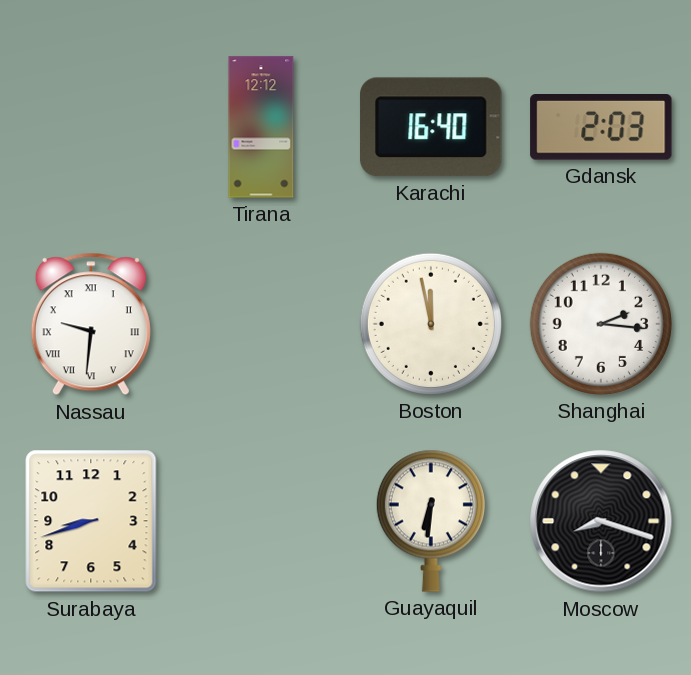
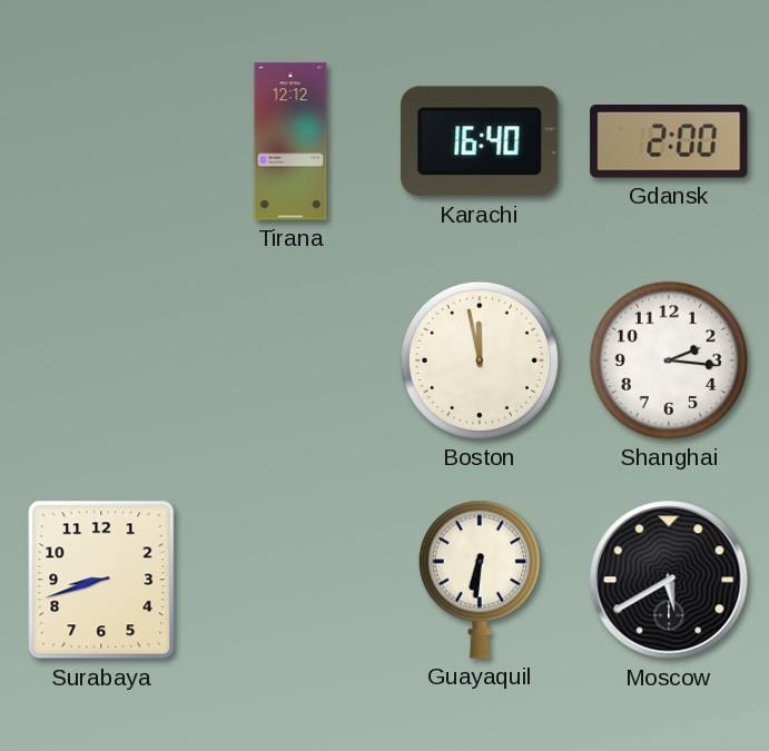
Gdansk: 2:03 -> 2:00 (669, 142)
Nassau: 9:31 -> none (91, 324)
Moscow: 8:18 -> 5:40 (669, 580)
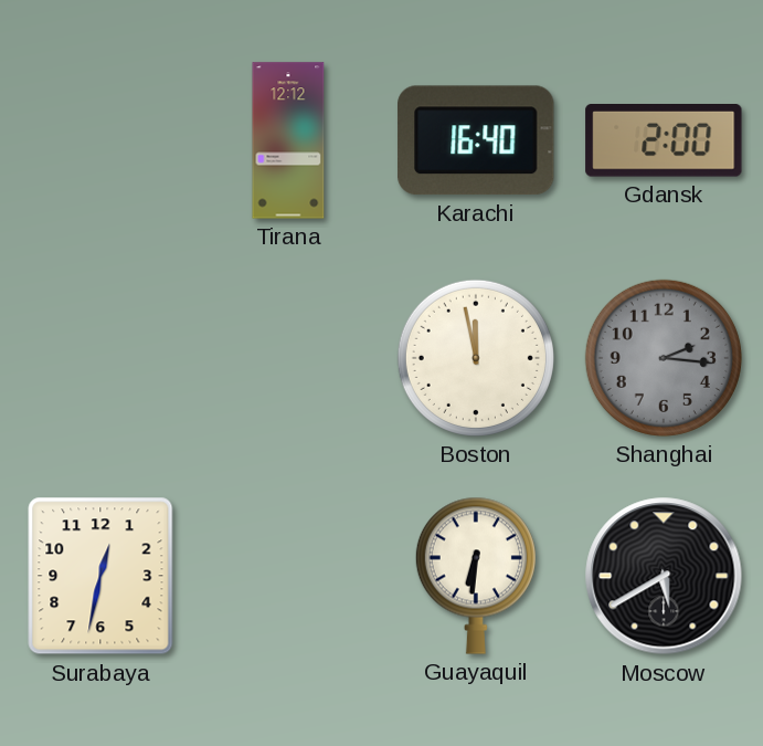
Shanghai dial: white -> grey (664, 358)
Surabaya: 8:42 -> 12:32 (100, 576)
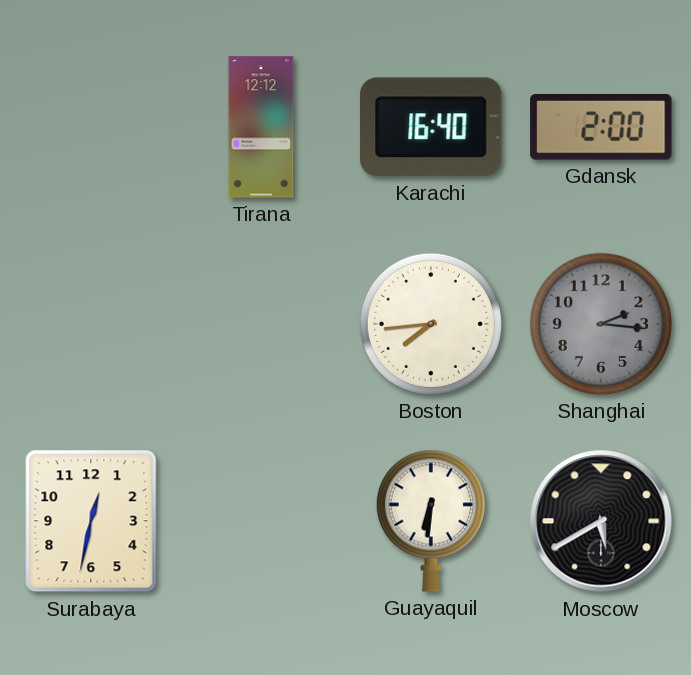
Boston: 11:58 -> 7:44 (431, 324)
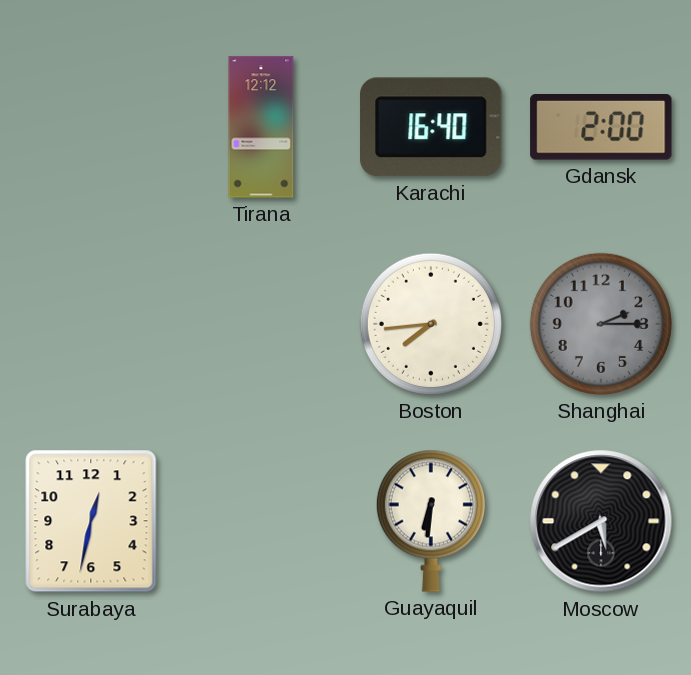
Shanghai: 2:16 -> 2:15 (601, 324)
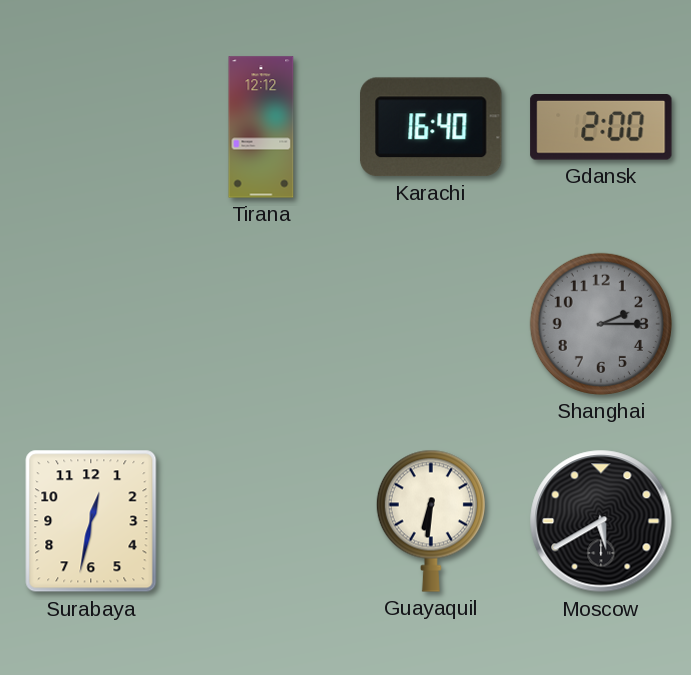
Boston: 7:44 -> none (431, 324)
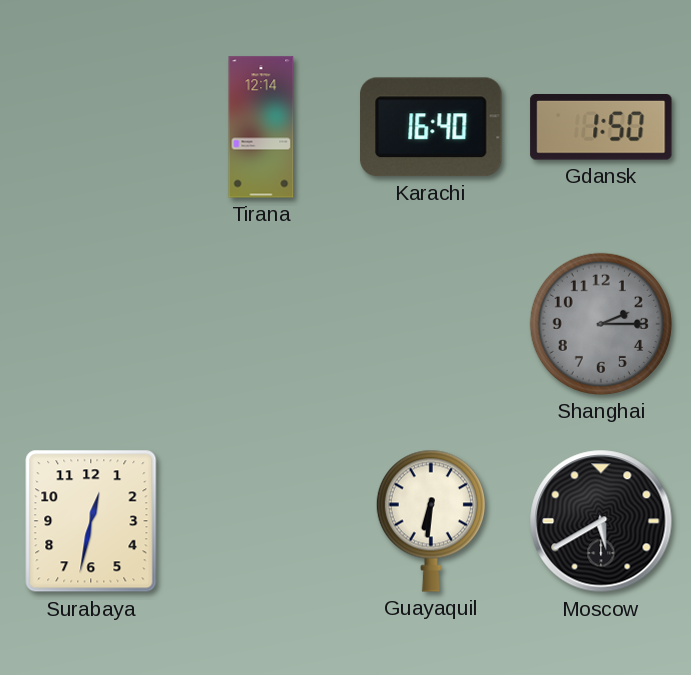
Tirana: 12:12 -> 12:14 (261, 127)
Gdansk: 2:00 -> 1:50 (601, 128)
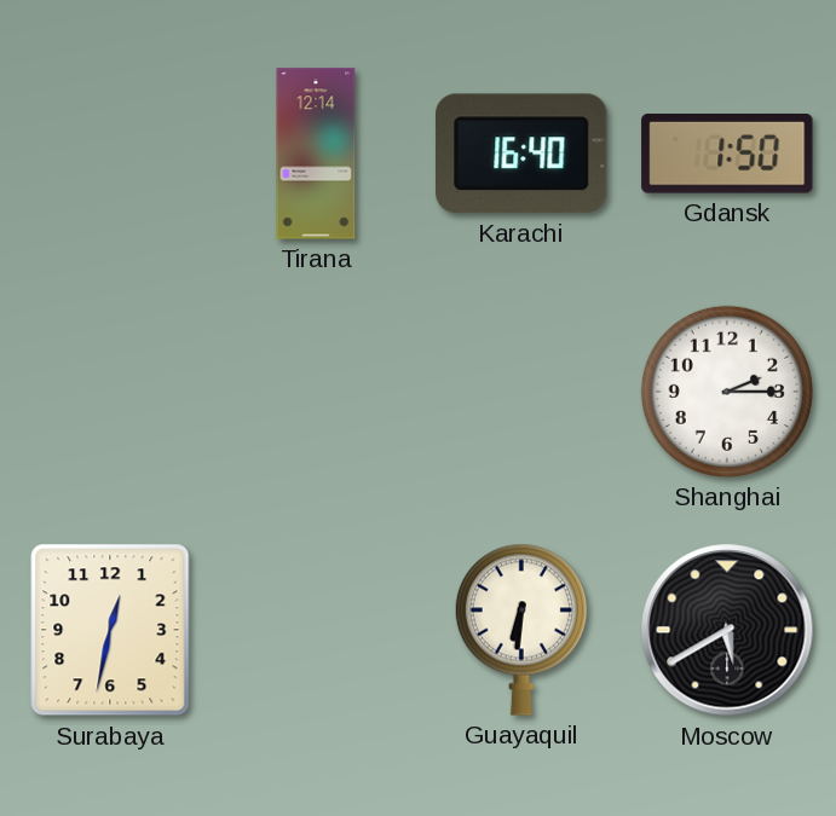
Shanghai dial: grey -> white (727, 392)
